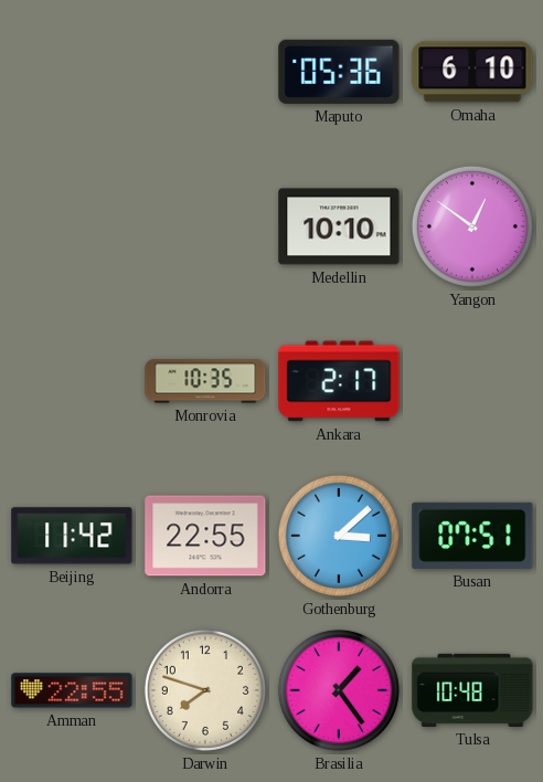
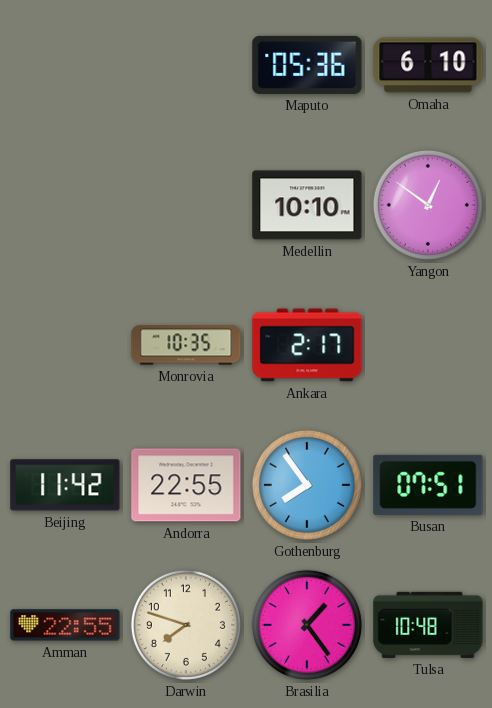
Gothenburg: 3:08 -> 7:54 (307, 485)
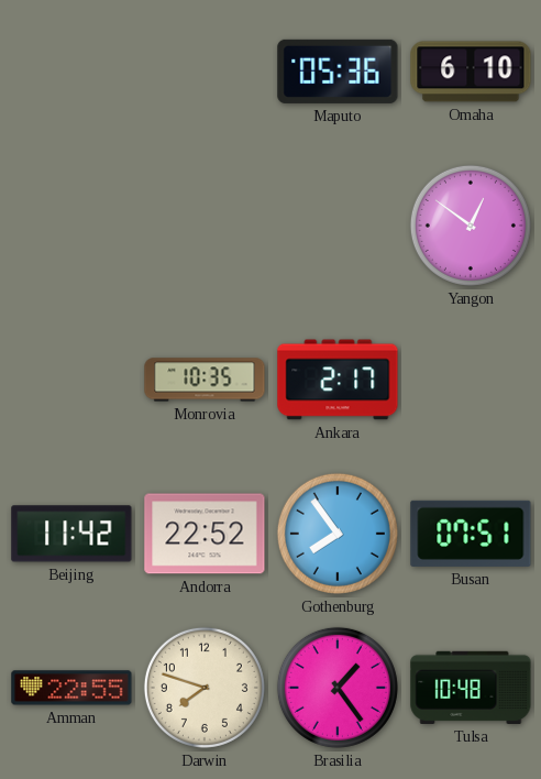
Medellin: 10:10 -> none (307, 205)
Andorra: 22:55 -> 22:52 (205, 534)
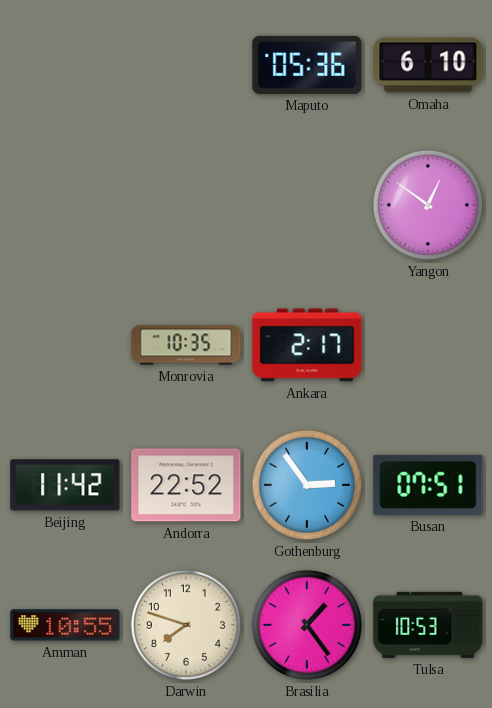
Gothenburg: 7:54 -> 2:54 (307, 485)
Amman: 22:55 -> 10:55 (65, 625)
Tulsa: 10:48 -> 10:53 (428, 625)
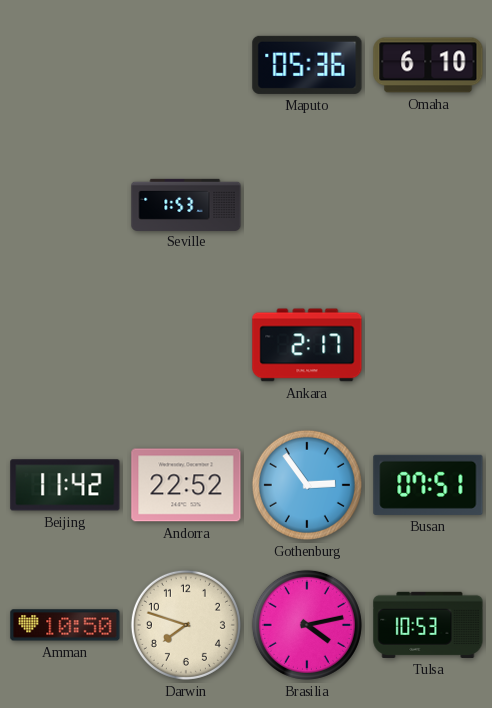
Seville: none -> 1:53 (186, 204)
Yangon: 12:51 -> none (428, 205)
Monrovia: 10:35 -> none (186, 345)
Amman: 10:55 -> 10:50 (65, 625)
Brasilia: 1:24 -> 4:13 (307, 625)
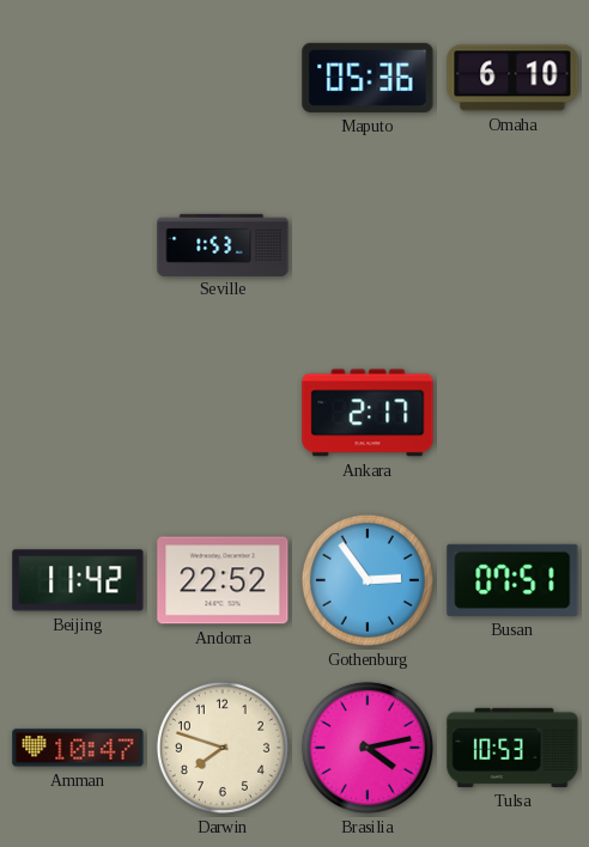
Amman: 10:50 -> 10:47 (78, 748)
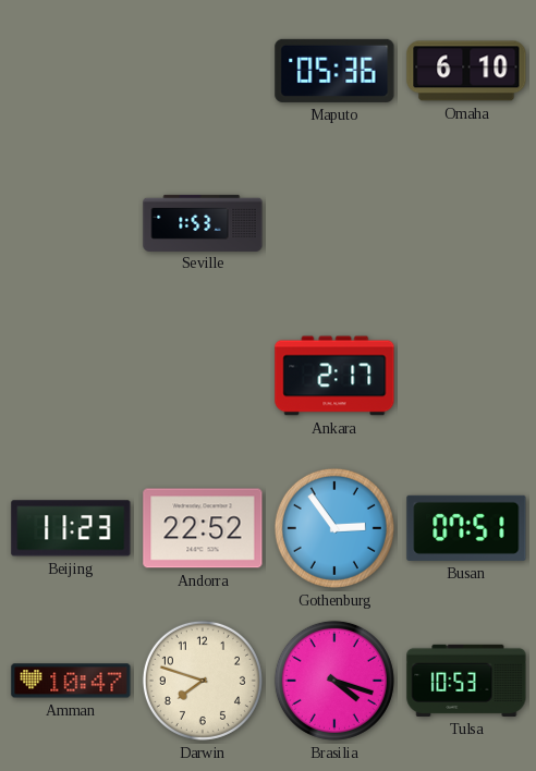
Beijing: 11:42 -> 11:23 (71, 528)
Brasilia: 4:13 -> 4:18 (334, 681)
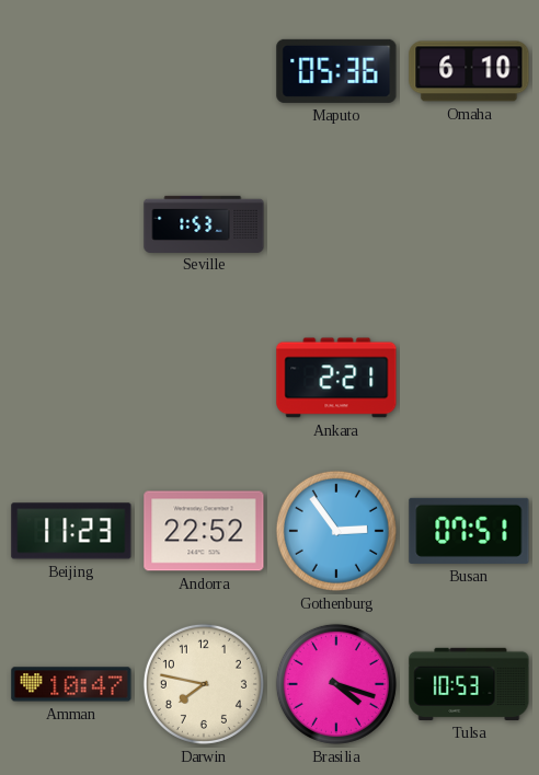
Ankara: 2:17 -> 2:21 (336, 378)
Darwin: 7:48 -> 7:47 (204, 684)
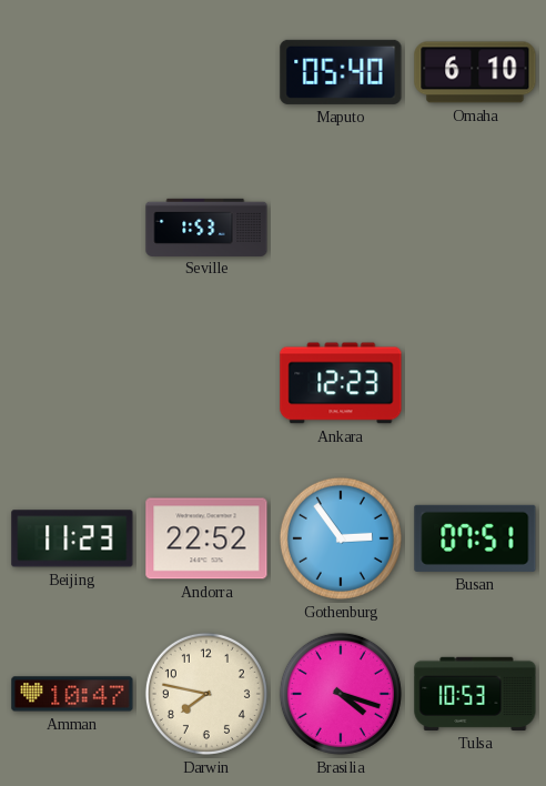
Maputo: 05:36 -> 05:40 (341, 72)
Ankara: 2:21 -> 12:23 (341, 383)
